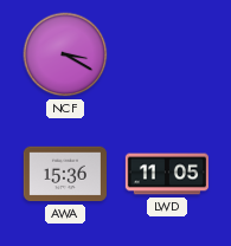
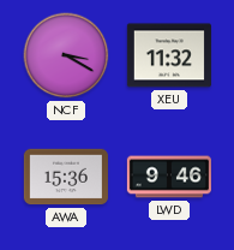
XEU: none -> 11:32 (169, 55)
LWD: 11:05 -> 9:46 (169, 177)
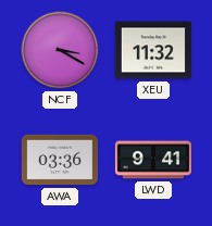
AWA: 15:36 -> 03:36 (60, 160)
LWD: 9:46 -> 9:41 (153, 160)
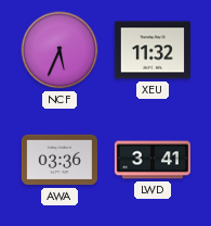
NCF: 3:20 -> 5:34 (60, 50)
LWD: 9:41 -> 3:41 (153, 160)
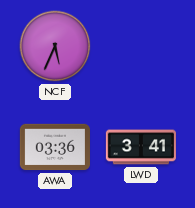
XEU: 11:32 -> none (153, 50)
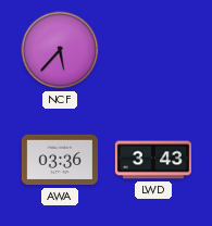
NCF: 5:34 -> 5:37 (60, 50)
LWD: 3:41 -> 3:43 (153, 160)
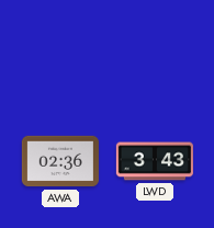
NCF: 5:37 -> none (60, 50)
AWA: 03:36 -> 02:36 (60, 161)
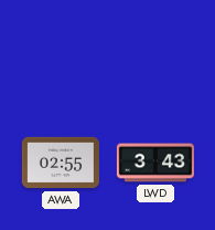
AWA: 02:36 -> 02:55 (61, 163)
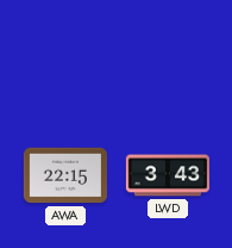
AWA: 02:55 -> 22:15 (65, 175)
